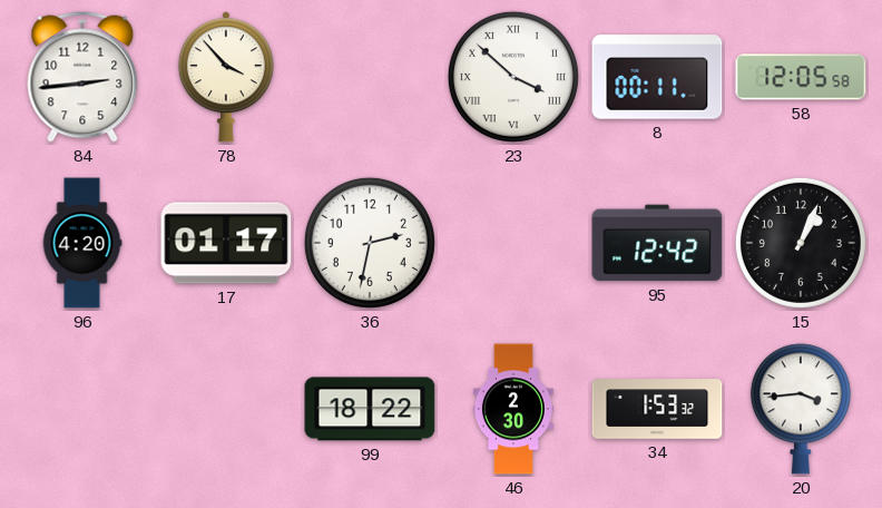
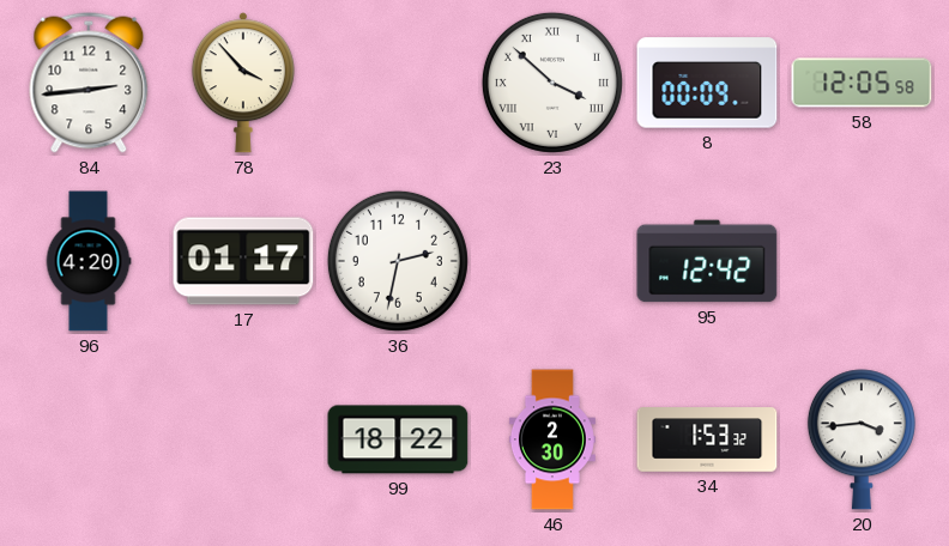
8: 00:11 -> 00:09 (707, 83)
15: 1:04 -> none (801, 243)
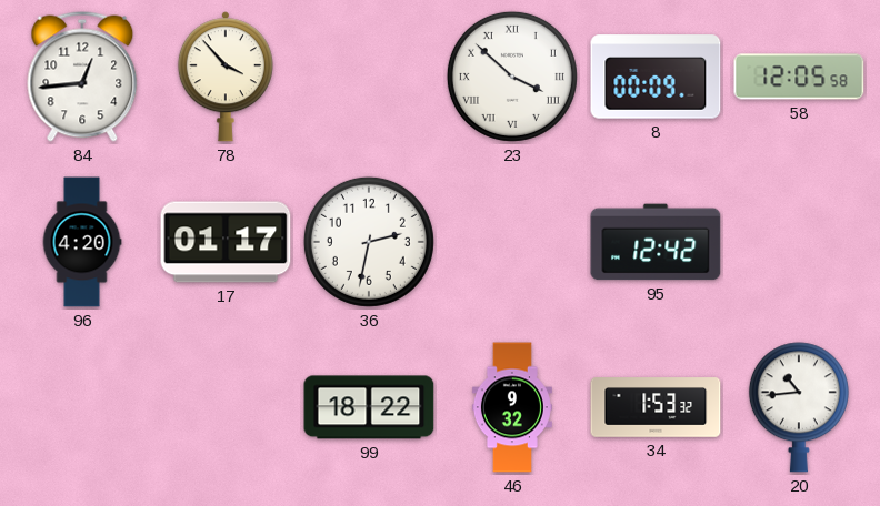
84: 2:44 -> 12:44 (82, 77)
46: 2:30 -> 9:32 (512, 407)
20: 3:44 -> 10:44 (799, 407)
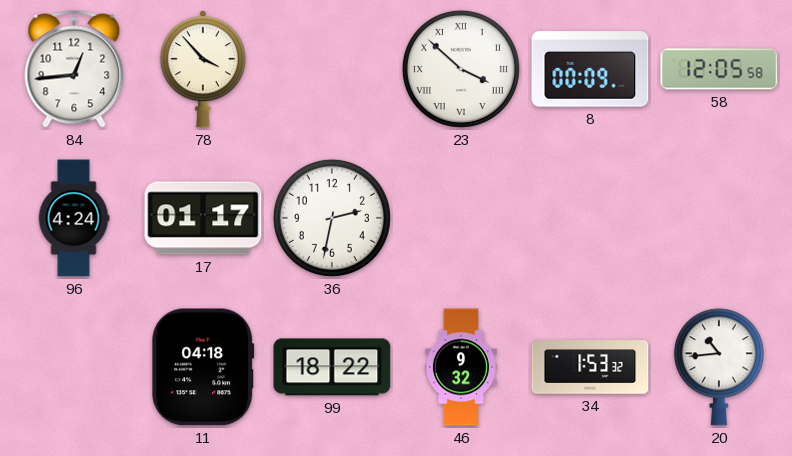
96: 4:20 -> 4:24 (74, 218)
95: 12:42 -> none (656, 242)
11: none -> 04:18 (203, 367)
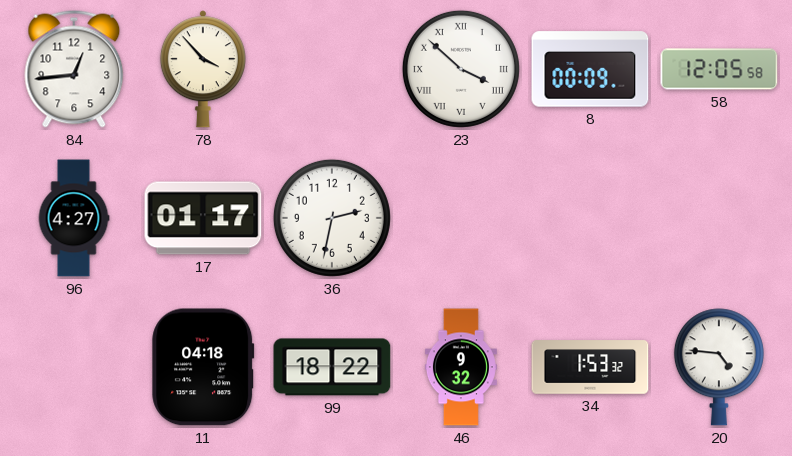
96: 4:24 -> 4:27 (74, 218)
20: 10:44 -> 4:46 (719, 367)
